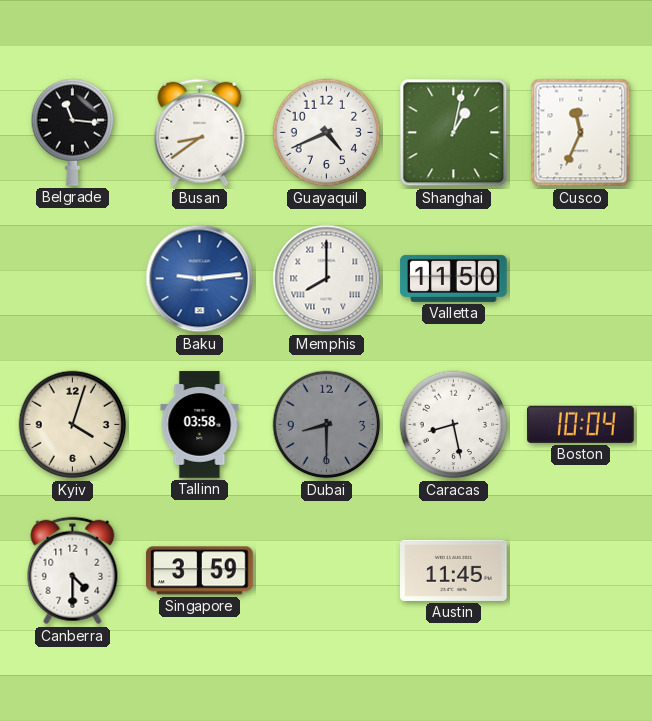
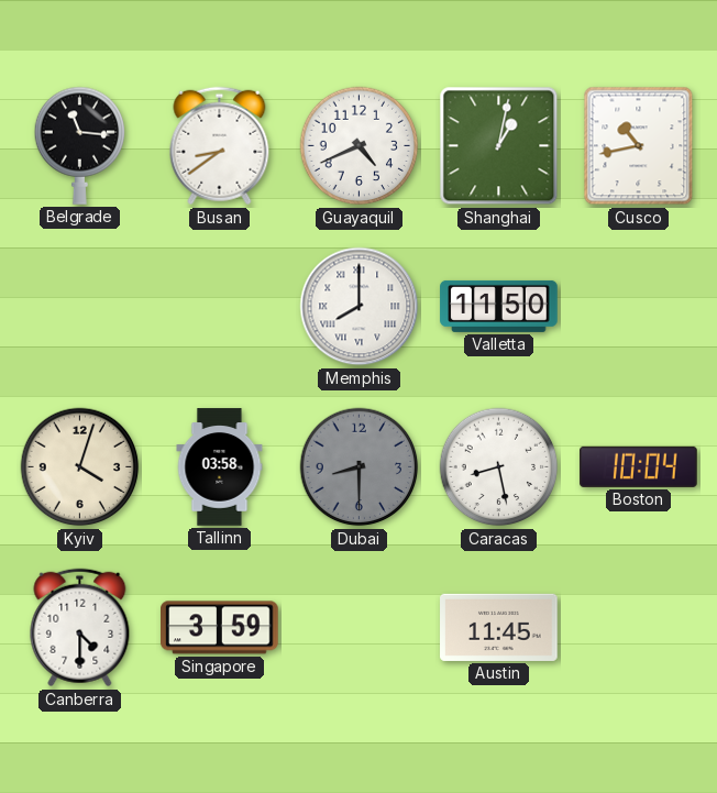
Cusco: 11:34 -> 10:43 (639, 146)
Baku: 9:14 -> none (200, 279)
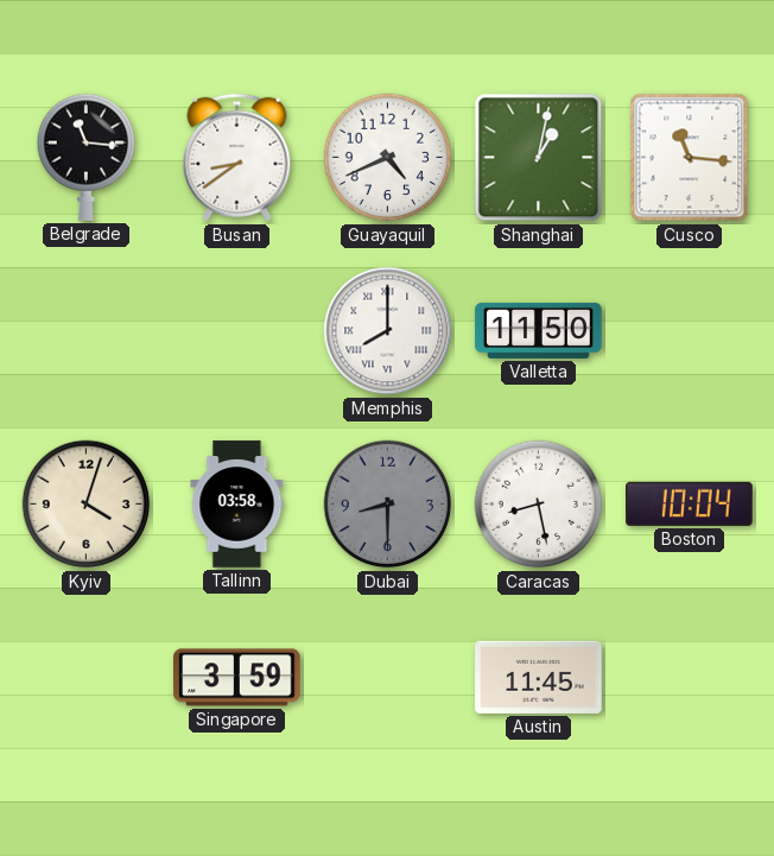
Cusco: 10:43 -> 11:16 (690, 158)
Canberra: 4:30 -> none (80, 628)
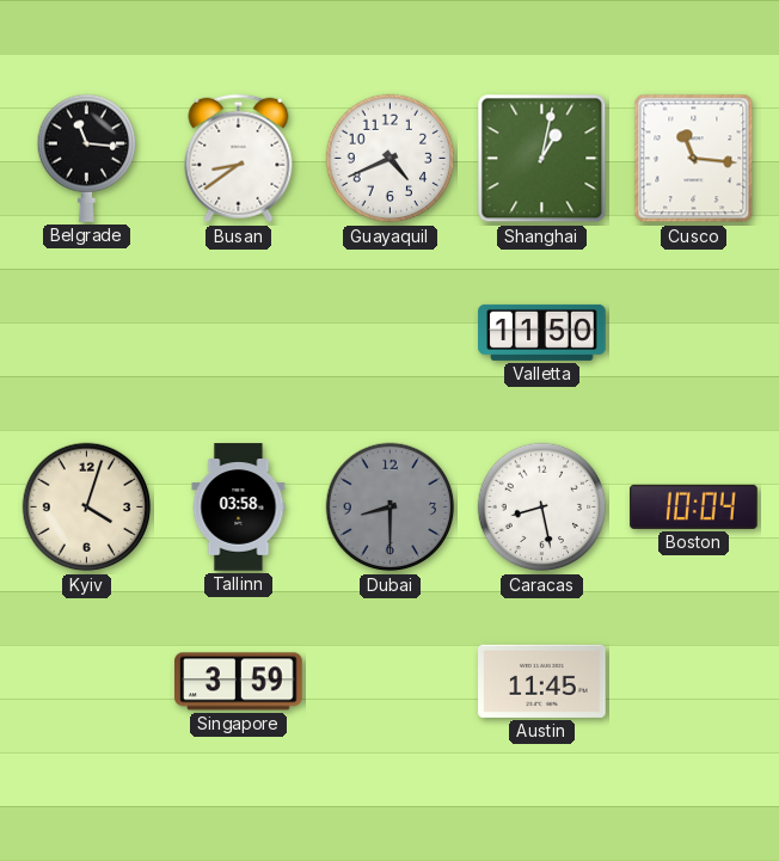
Memphis: 8:00 -> none (388, 331)
